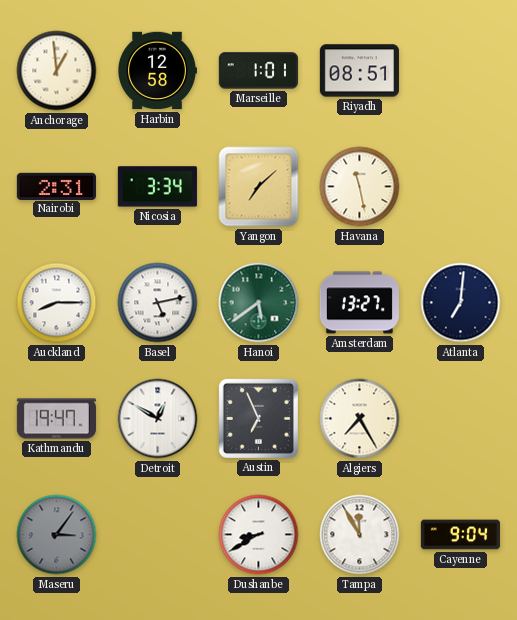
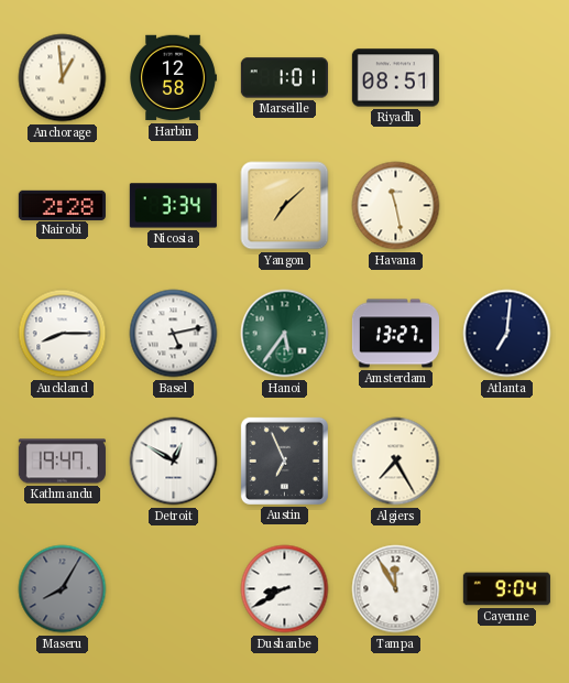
Nairobi: 2:31 -> 2:28 (62, 205)
Hanoi: 5:39 -> 5:36 (285, 334)
Maseru: 3:06 -> 8:05 (63, 589)
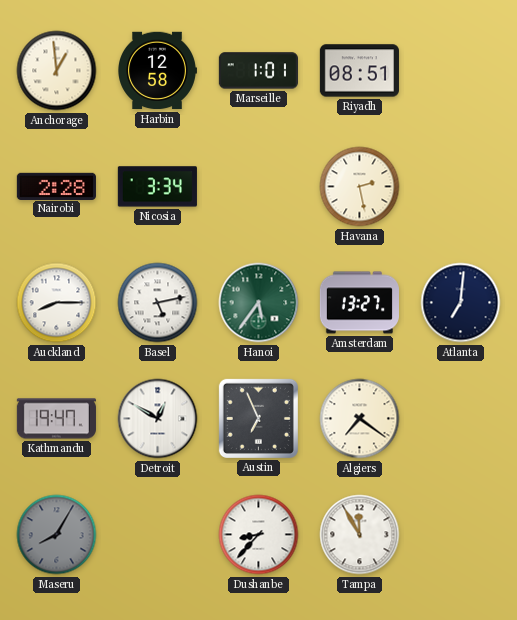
Yangon: 7:08 -> none (285, 206)
Havana: 11:28 -> 2:28 (360, 187)
Algiers: 7:25 -> 7:21 (360, 419)
Dushanbe: 8:40 -> 8:37 (259, 535)
Cayenne: 9:04 -> none (506, 589)
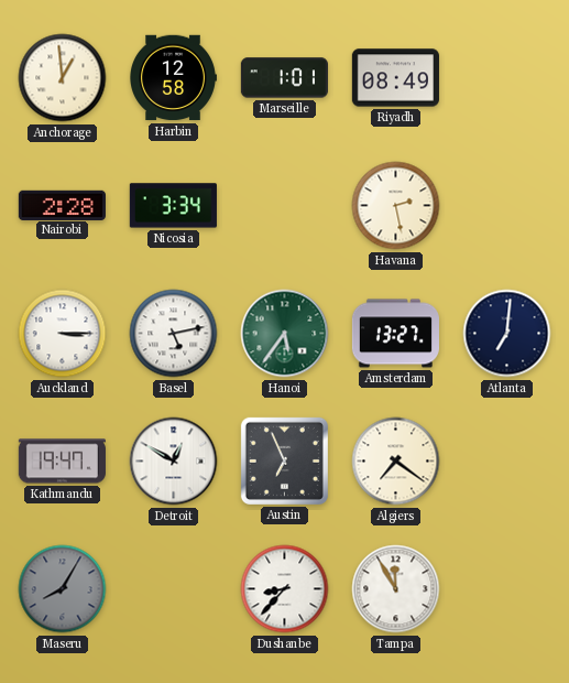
Riyadh: 08:51 -> 08:49 (395, 78)
Auckland: 8:15 -> 3:15 (63, 334)
